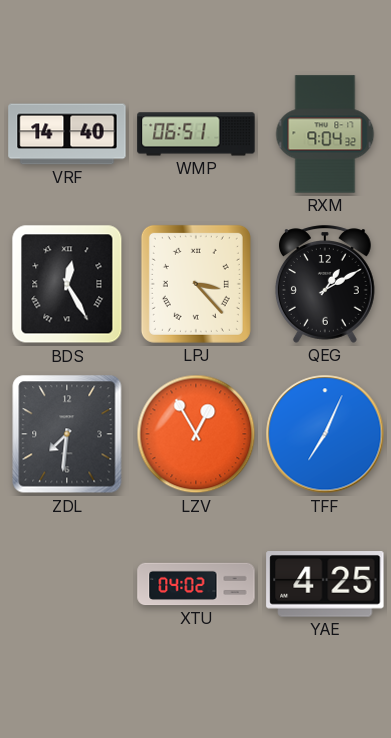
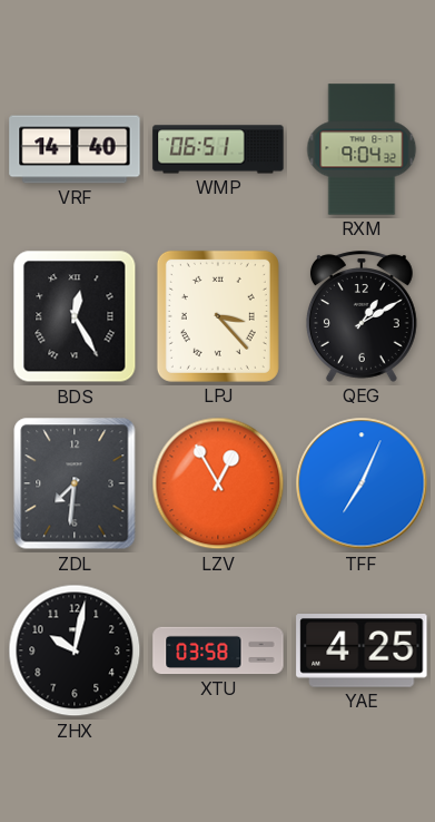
ZHX: none -> 10:02 (75, 650)
XTU: 04:02 -> 03:58 (218, 650)
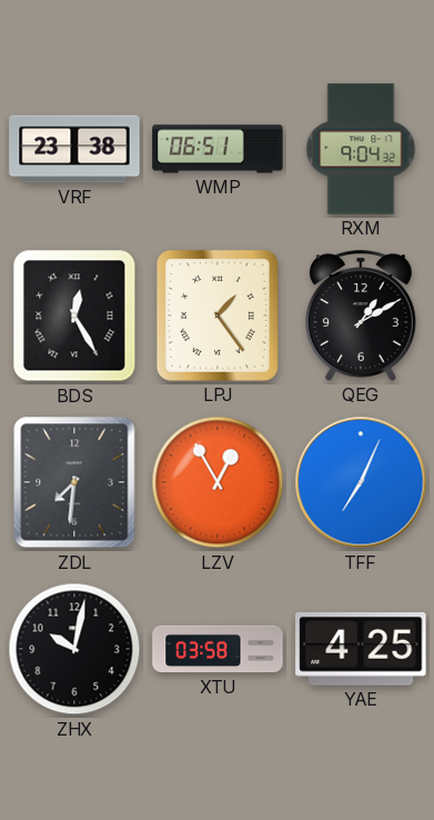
VRF: 14:40 -> 23:38 (74, 149)
LPJ: 3:23 -> 1:24 (218, 316)
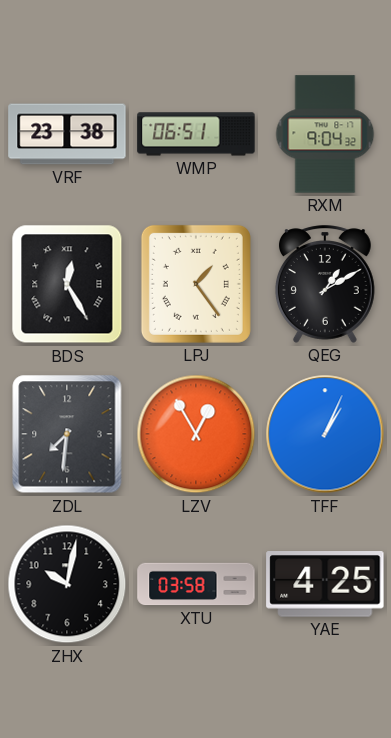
TFF: 7:04 -> 1:04 (325, 434)
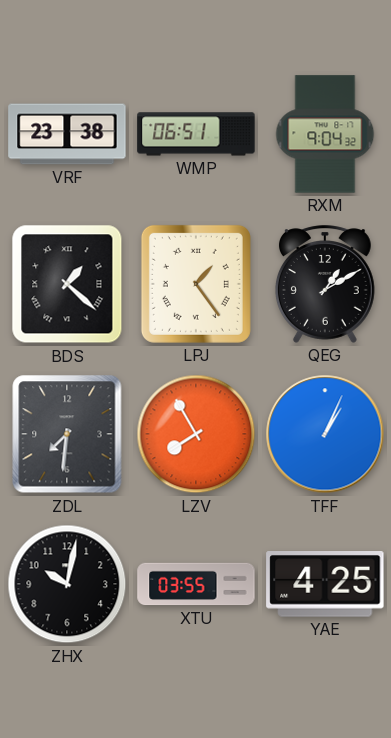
BDS: 12:25 -> 1:22 (67, 284)
LZV: 12:55 -> 7:55 (196, 434)
XTU: 03:58 -> 03:55 (196, 584)
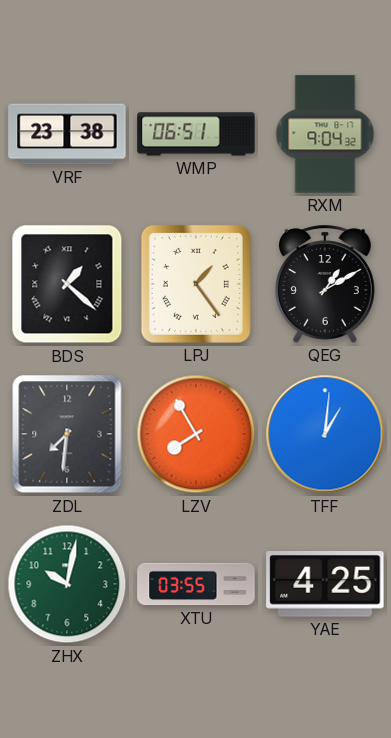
TFF: 1:04 -> 1:01 (325, 434)
ZHX dial: black -> green (67, 584)
